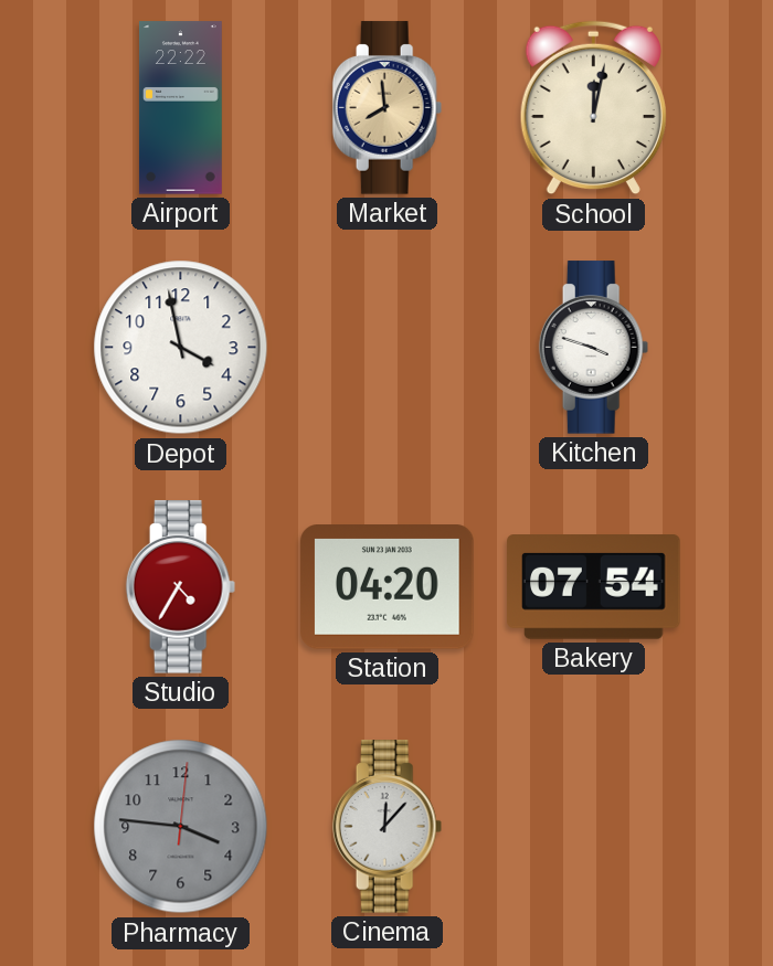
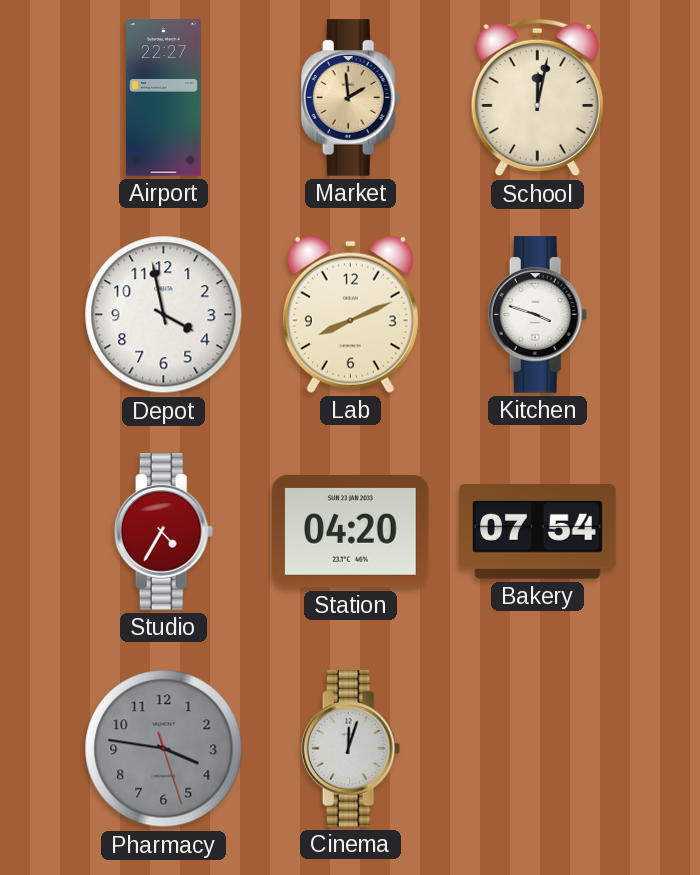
Airport: 22:22 -> 22:27 (163, 98)
Market: 7:59 -> 1:59 (351, 98)
Lab: none -> 8:11 (350, 314)
Pharmacy: 3:46:01 -> 3:46:27 (164, 749)
Cinema: 12:07 -> 12:03 (351, 749)
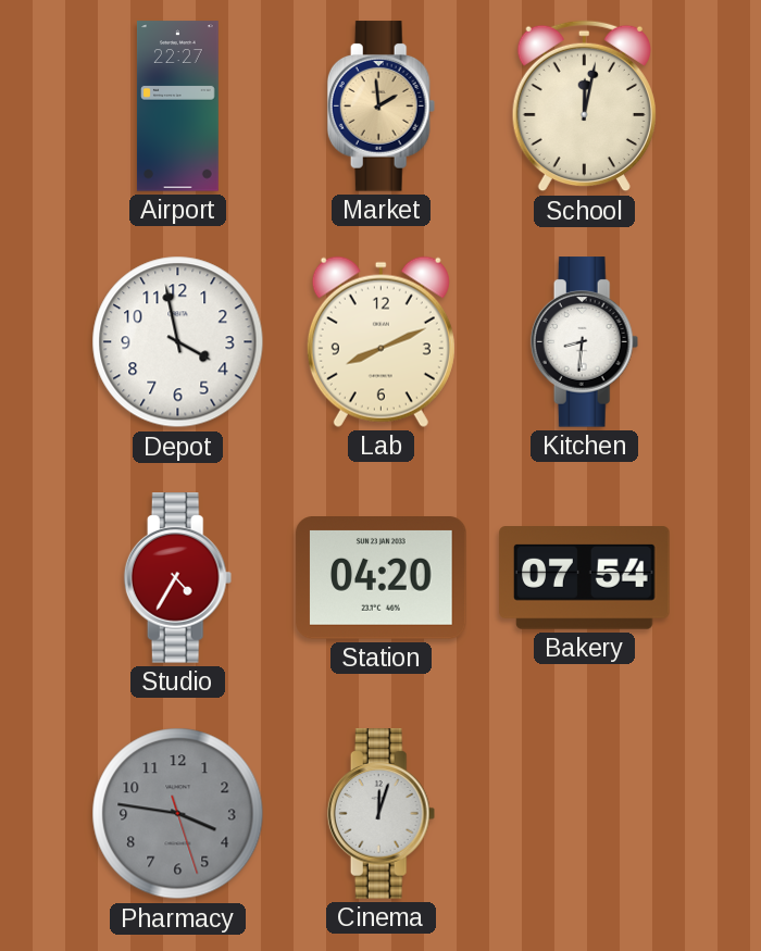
Kitchen: 3:48 -> 8:31 (585, 342)
